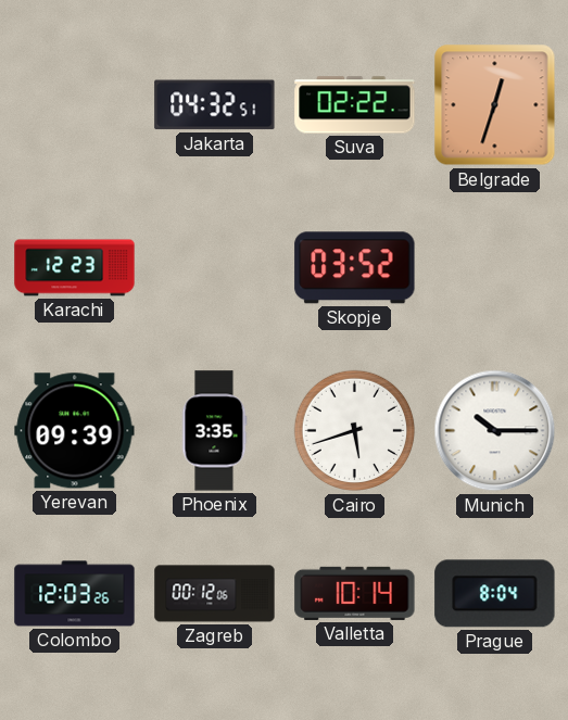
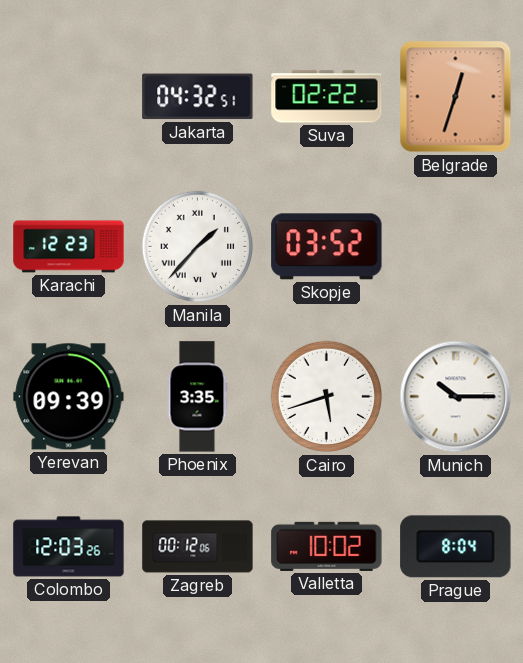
Manila: none -> 1:37 (198, 247)
Valletta: 10:14 -> 10:02 (327, 546)
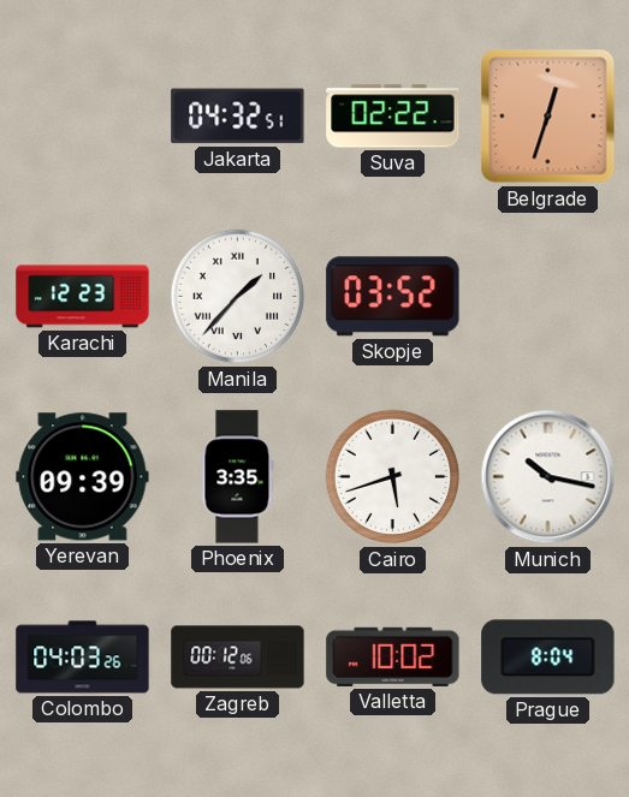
Munich: 10:15 -> 10:17 (548, 477)
Colombo: 12:03 -> 04:03 (83, 658)
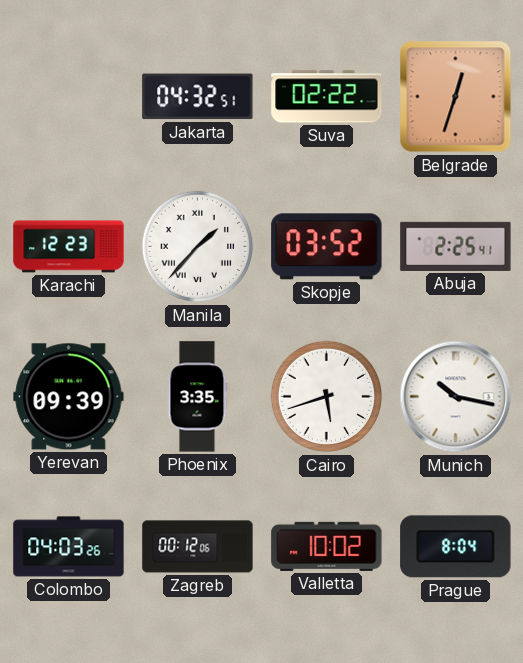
Abuja: none -> 2:25 (456, 246)
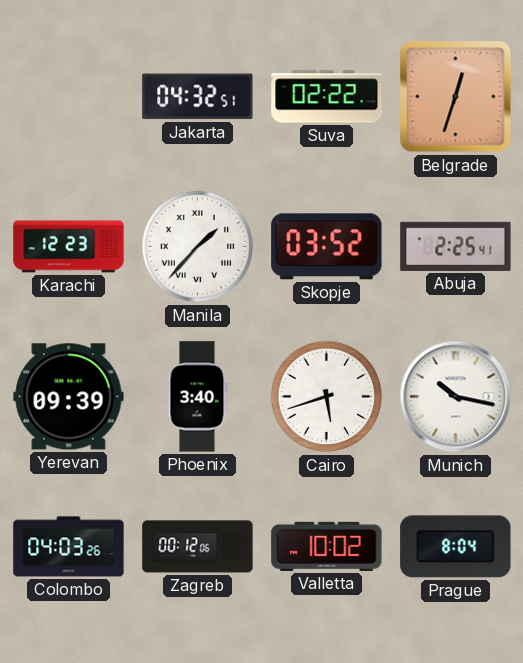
Phoenix: 3:35 -> 3:40 (197, 397)
